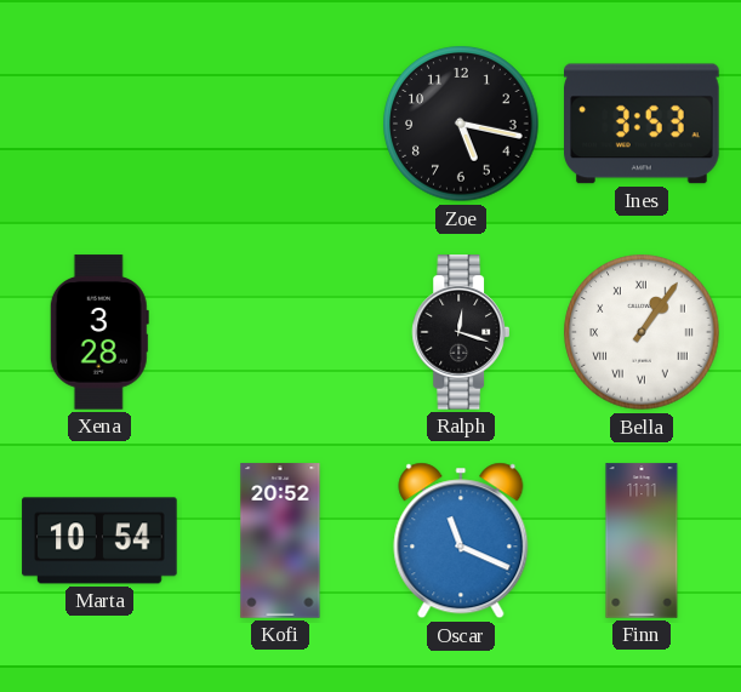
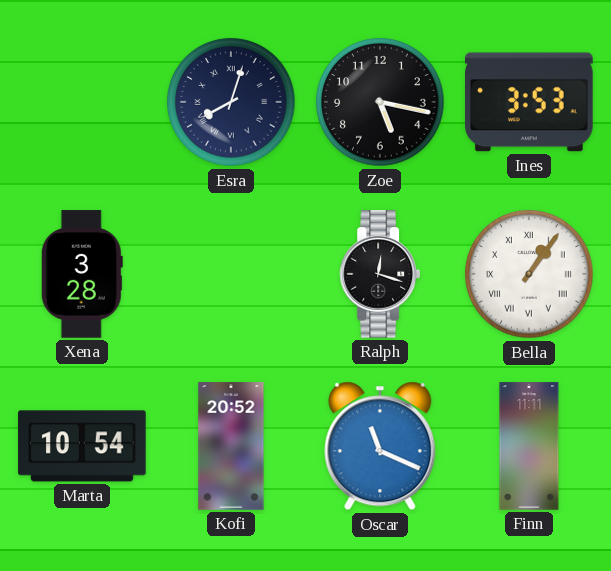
Esra: none -> 8:03 (231, 102)
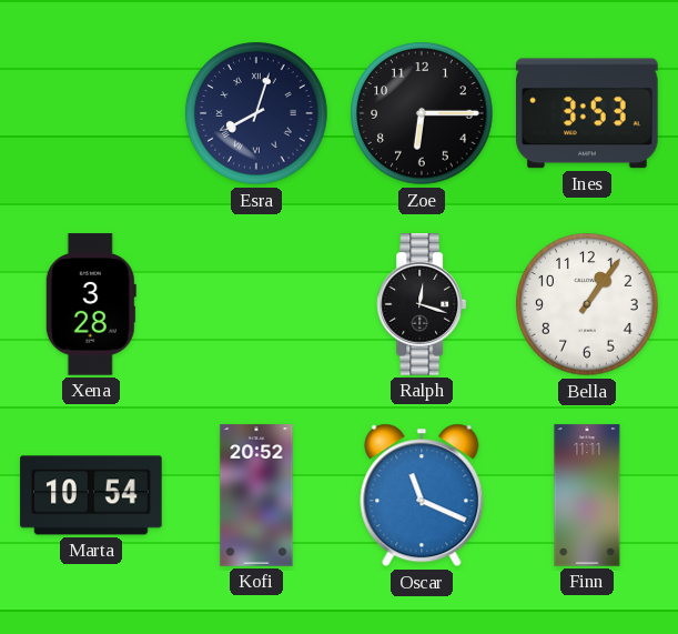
Zoe: 5:17 -> 6:15 (422, 113)
Bella numerals: Roman -> Arabic (587, 304)
